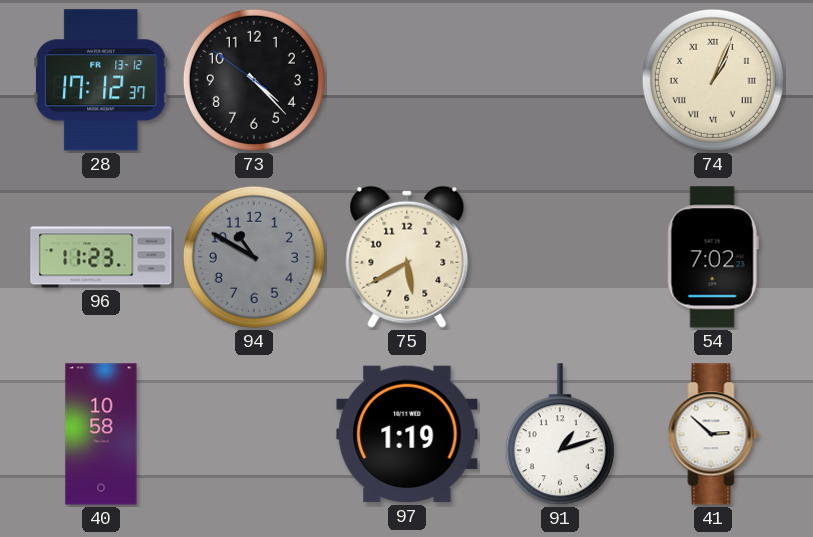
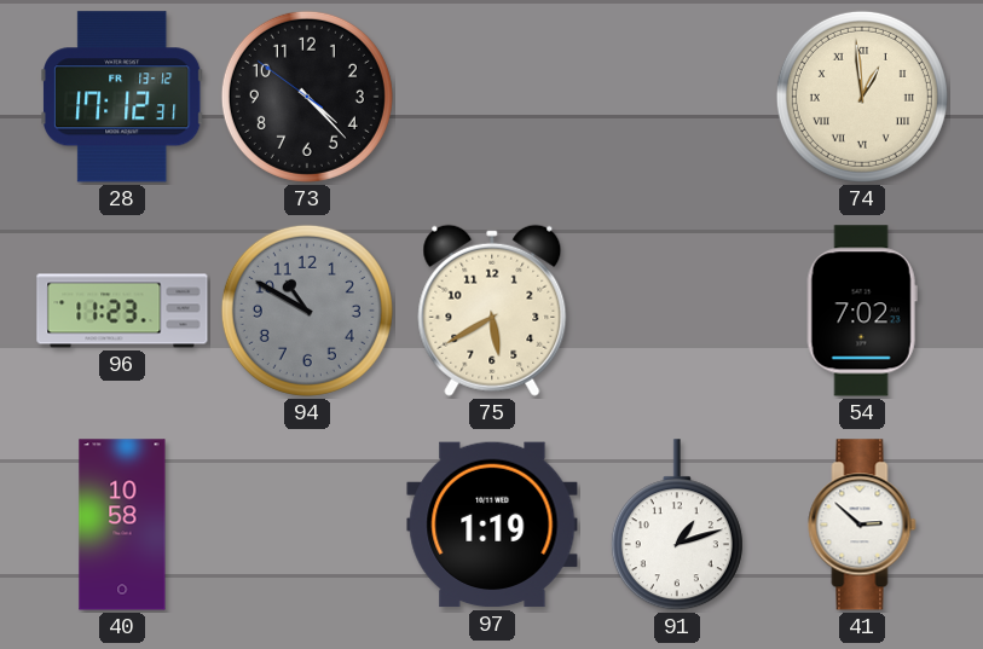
28: 17:12:37 -> 17:12:31 (123, 97)
74: 1:04 -> 12:59 (862, 97)
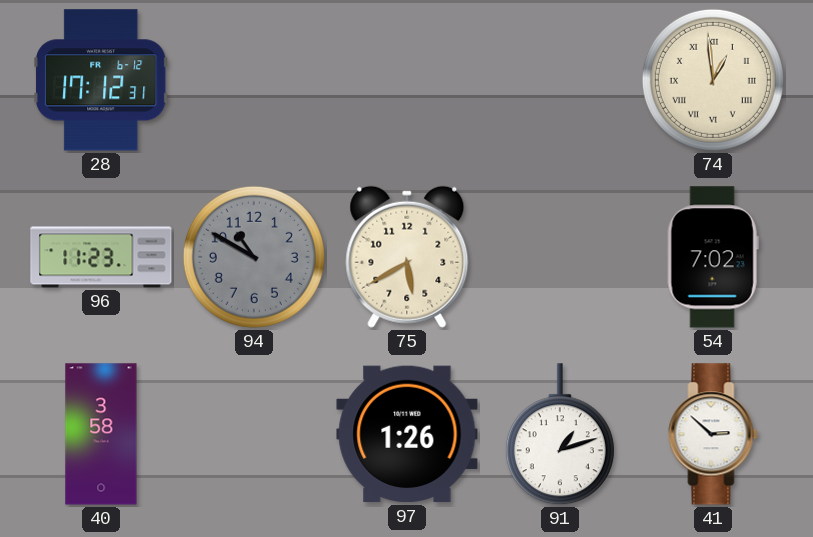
28 date: FR 13-12 -> FR 6-12 (102, 80)
73: 4:22 -> none (307, 97)
40: 10:58 -> 3:58 (101, 434)
97: 1:19 -> 1:26 (407, 434)
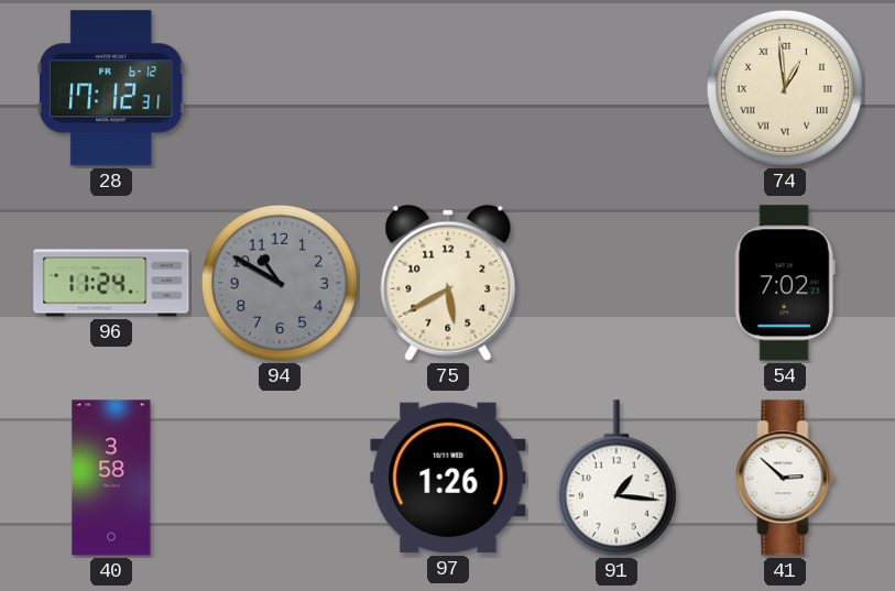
96: 11:23 -> 11:24 (111, 283)
91: 1:12 -> 1:16 (616, 479)
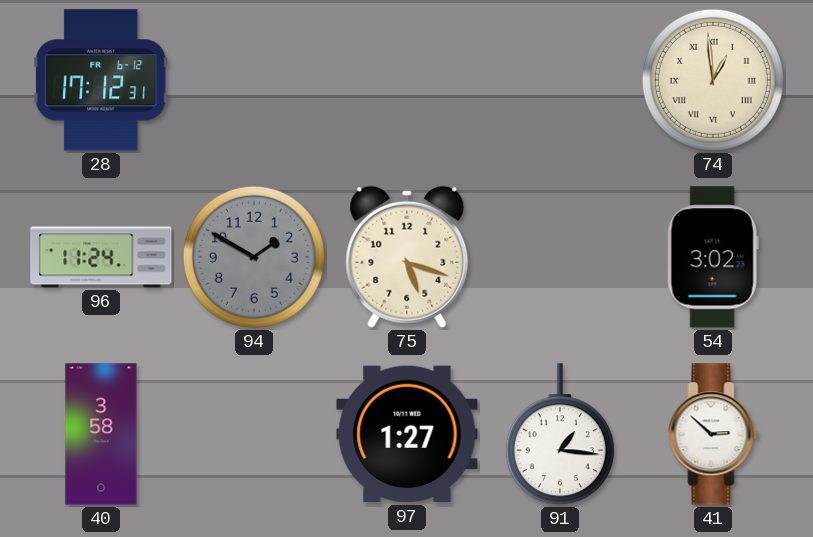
94: 10:50 -> 1:50 (254, 257)
75: 5:40 -> 5:18 (407, 257)
54: 7:02 -> 3:02 (713, 257)
97: 1:26 -> 1:27 (407, 434)
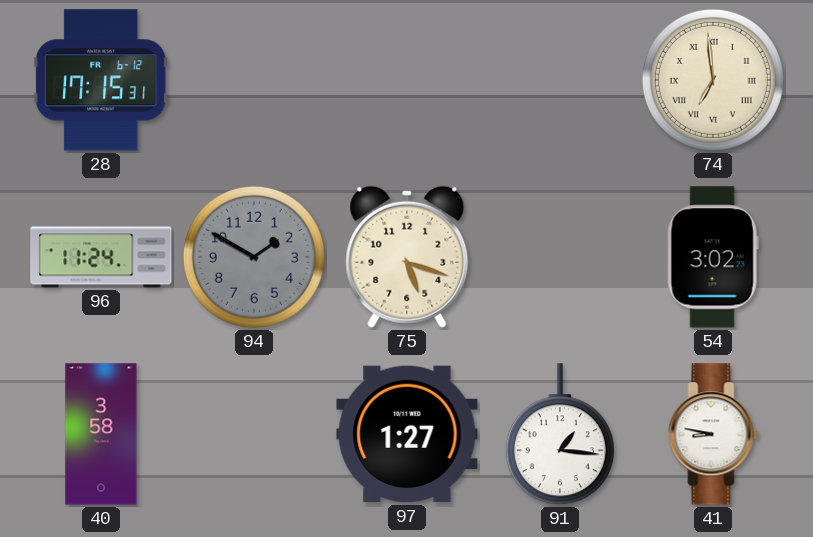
28: 17:12 -> 17:15 (102, 80)
74: 12:59 -> 6:59 (713, 80)
41: 2:52 -> 8:47 (713, 434)
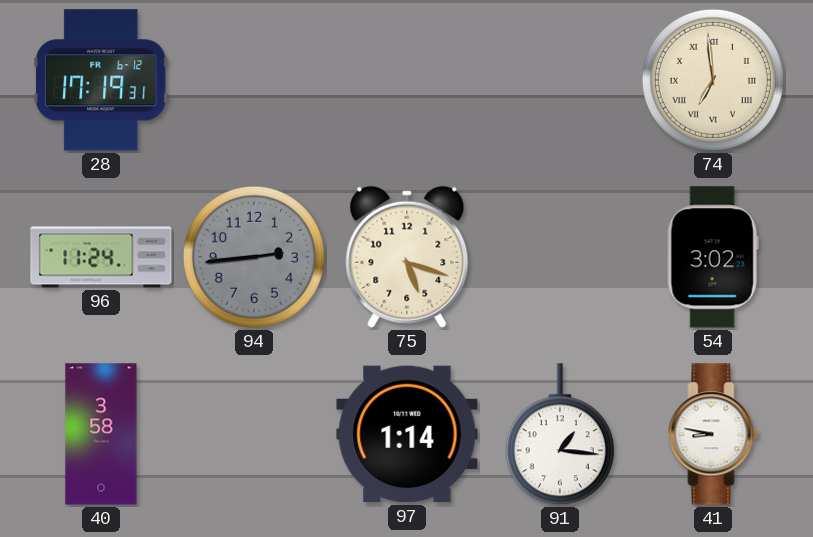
28: 17:15 -> 17:19 (102, 80)
94: 1:50 -> 2:44 (254, 257)
97: 1:27 -> 1:14 (407, 434)
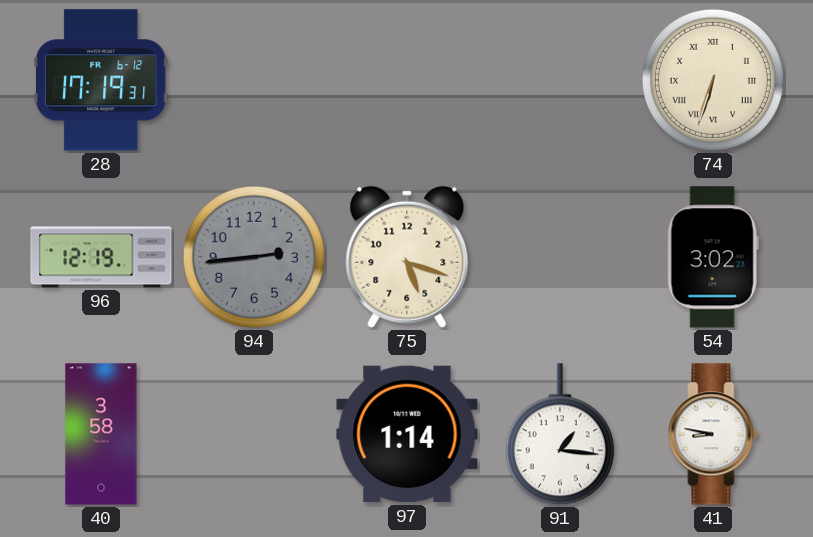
74: 6:59 -> 6:33 (713, 80)
96: 11:24 -> 12:19 (101, 257)
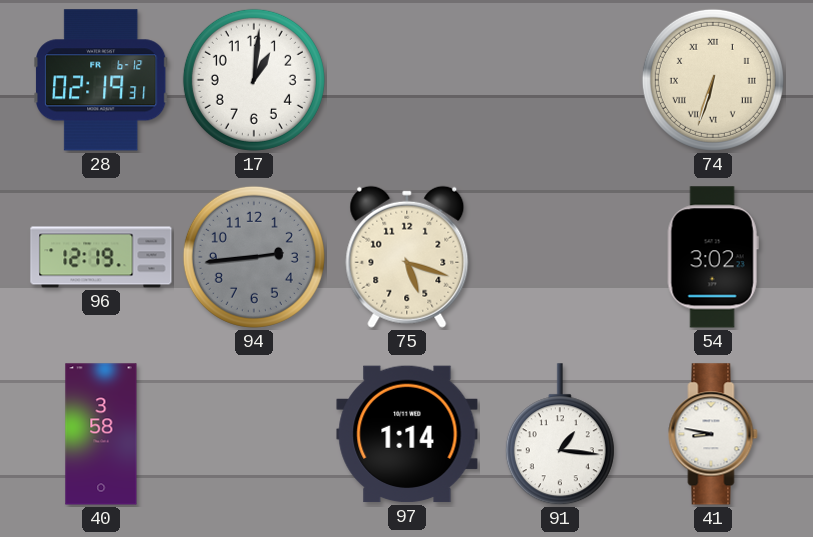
28: 17:19 -> 02:19 (102, 80)
17: none -> 1:01 (254, 80)
